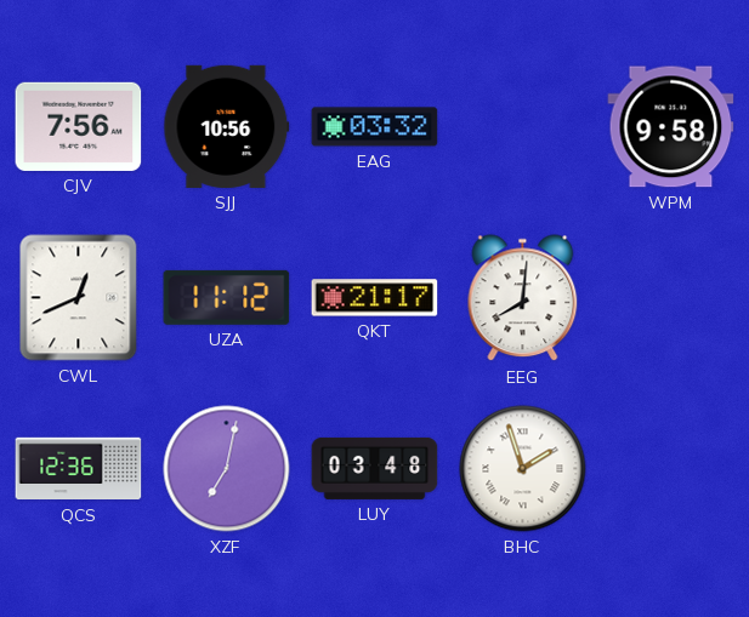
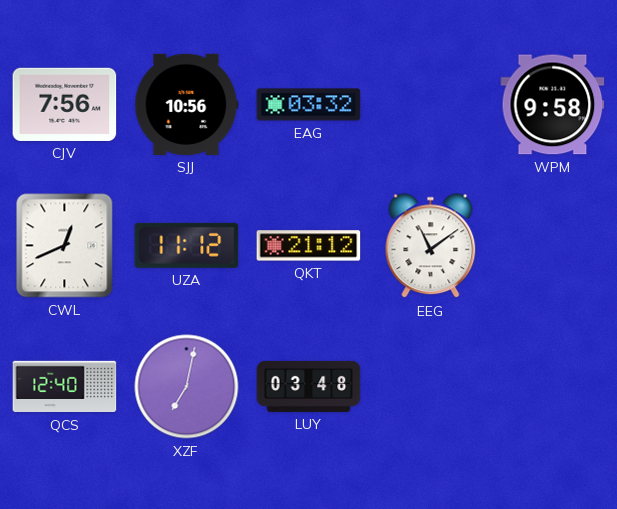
QKT: 21:17 -> 21:12 (309, 246)
EEG: 8:01 -> 11:09 (431, 246)
QCS: 12:36 -> 12:40 (65, 387)
BHC: 1:57 -> none (523, 469)
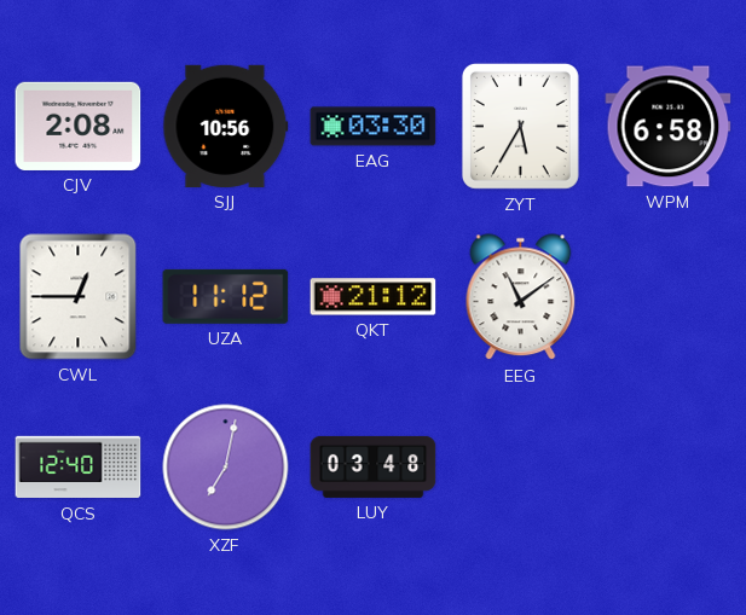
CJV: 7:56 -> 2:08 (79, 126)
EAG: 03:32 -> 03:30 (374, 127)
ZYT: none -> 5:35 (520, 126)
WPM: 9:58 -> 6:58 (669, 127)
CWL: 12:41 -> 12:45 (79, 297)
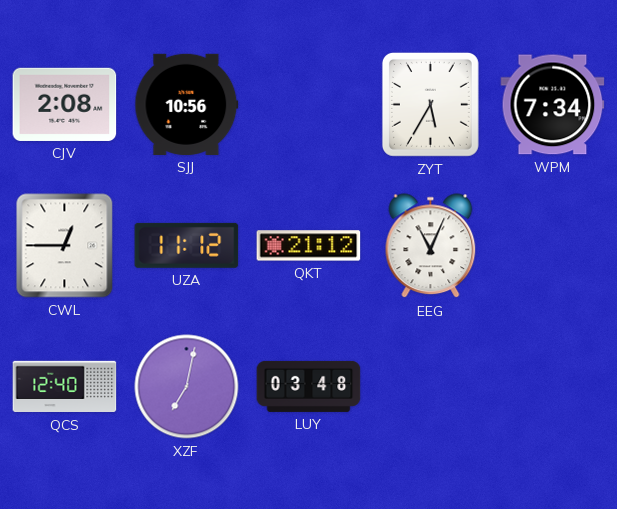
EAG: 03:30 -> none (374, 127)
WPM: 6:58 -> 7:34 (553, 105)
EEG: 11:09 -> 11:04 (431, 246)
